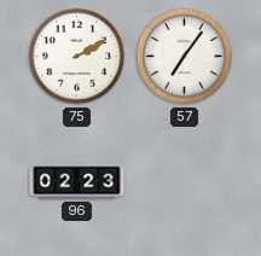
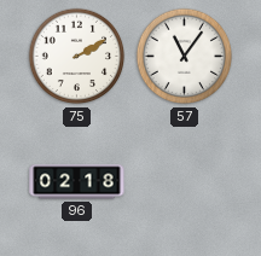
57: 7:06 -> 11:06 (185, 57)
96: 02:23 -> 02:18 (77, 182)
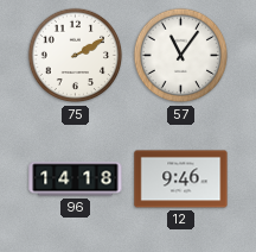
96: 02:18 -> 14:18 (76, 179)
12: none -> 9:46 (181, 179)
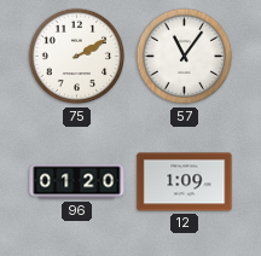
96: 14:18 -> 01:20 (77, 182)
12: 9:46 -> 1:09 (185, 182)
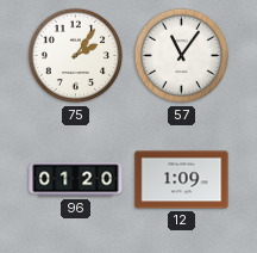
75: 2:10 -> 2:06 (76, 56)
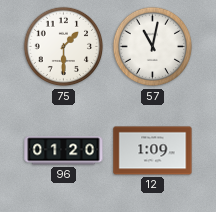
75: 2:06 -> 1:30 (64, 47)
57: 11:06 -> 11:02 (153, 47)
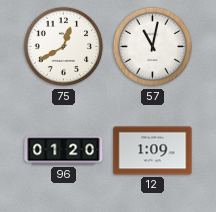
75: 1:30 -> 12:40 (64, 47)
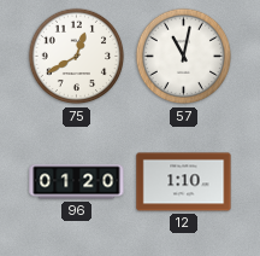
12: 1:09 -> 1:10 (184, 182)
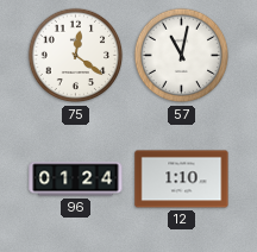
75: 12:40 -> 12:21 (76, 56)
96: 01:20 -> 01:24 (76, 179)
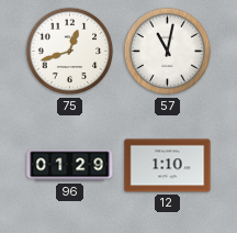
75: 12:21 -> 12:42 (70, 52)
96: 01:24 -> 01:29 (70, 166)
